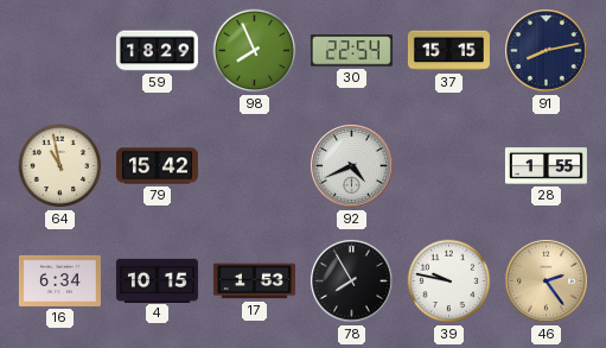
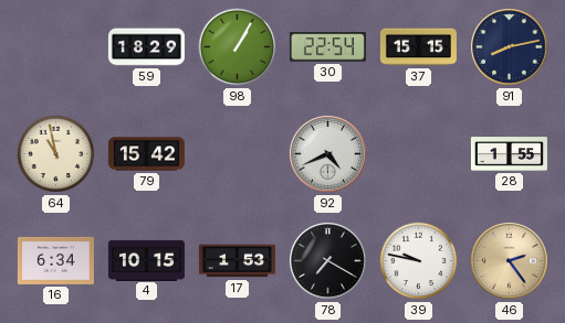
98: 7:56 -> 1:05 (238, 47)
78: 7:55 -> 7:20 (328, 261)
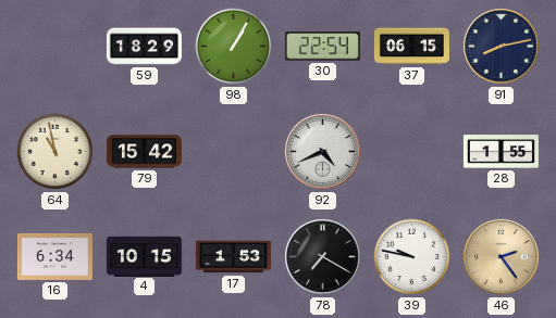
37: 15:15 -> 06:15 (411, 47)
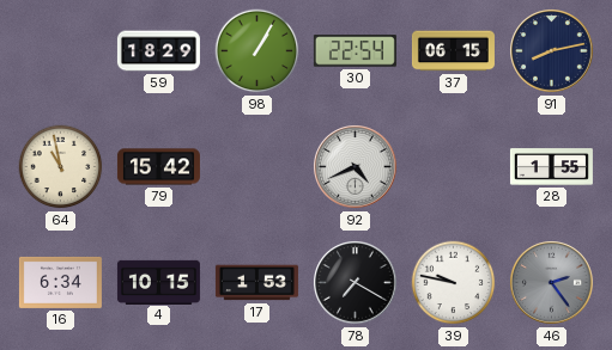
46 dial: champagne -> grey (552, 283)
